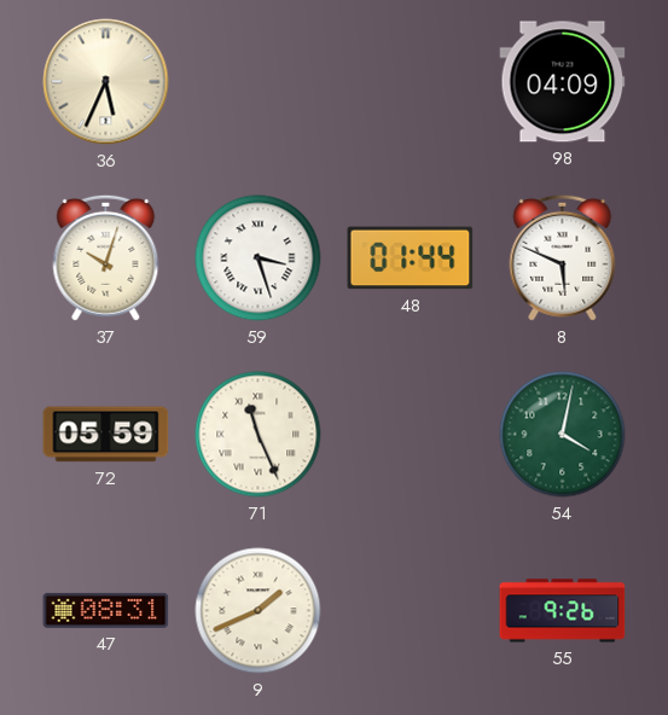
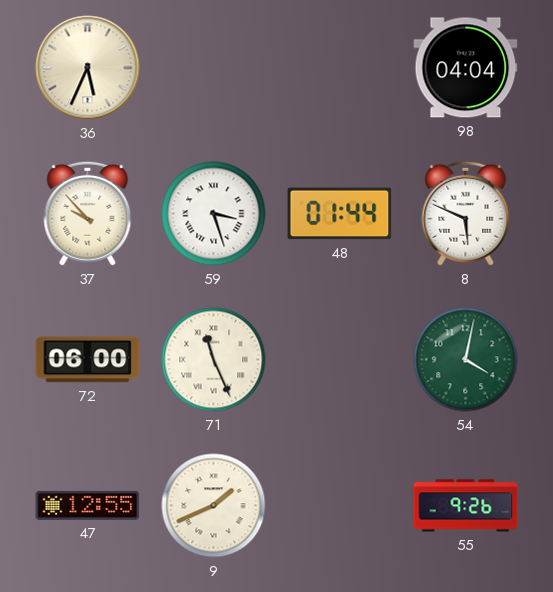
98: 04:09 -> 04:04 (466, 68)
37: 10:03 -> 9:53 (88, 213)
72: 05:59 -> 06:00 (88, 360)
47: 08:31 -> 12:55 (88, 505)
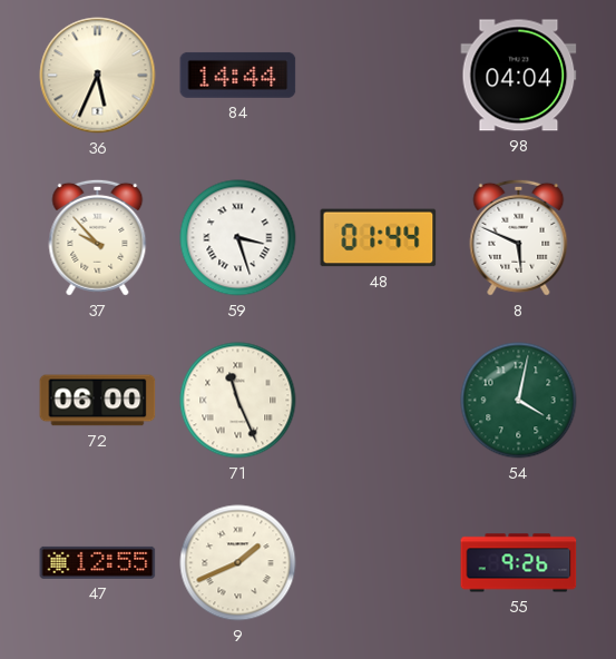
84: none -> 14:44 (238, 75)
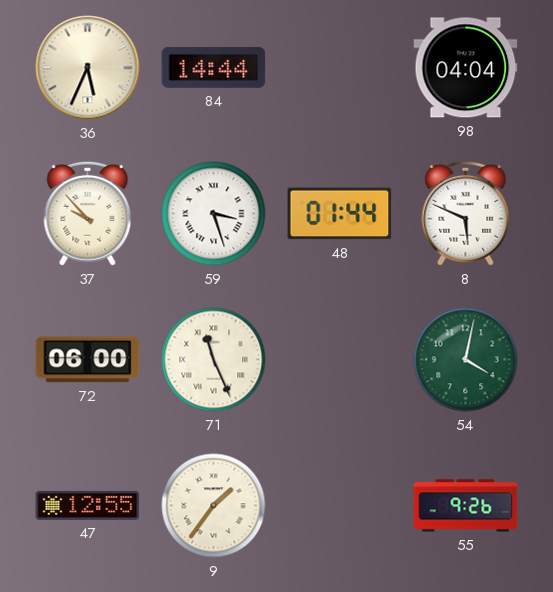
9: 1:41 -> 1:36 (214, 506)
